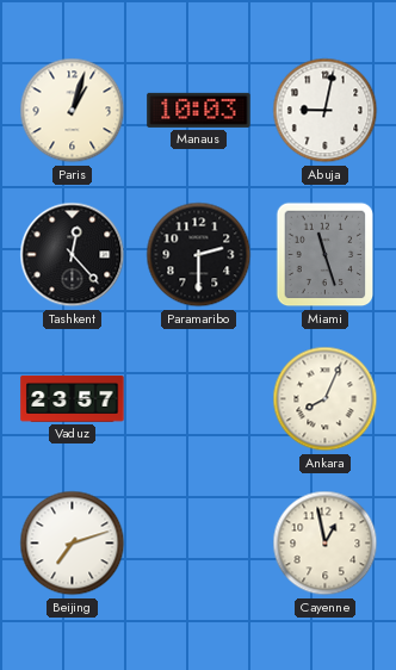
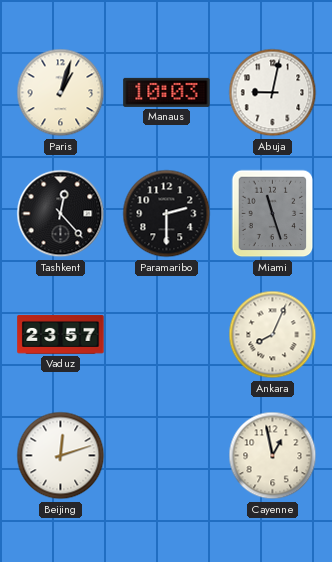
Beijing: 7:12 -> 12:12 (61, 456)
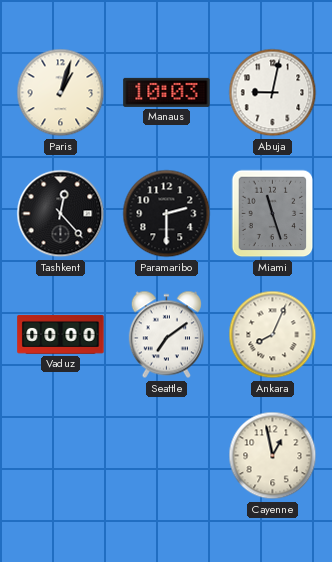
Vaduz: 23:57 -> 00:00 (61, 334)
Seattle: none -> 7:09 (166, 335)
Beijing: 12:12 -> none (61, 456)
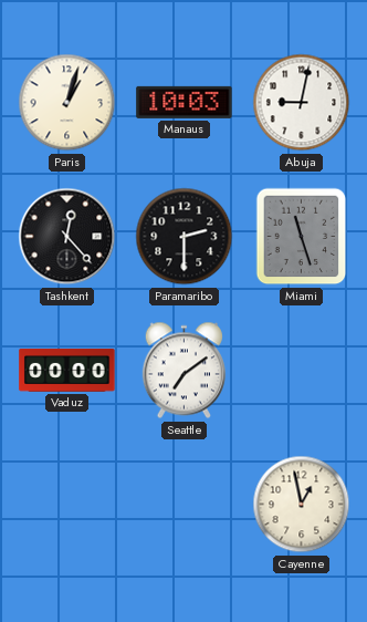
Ankara: 8:04 -> none (273, 335)
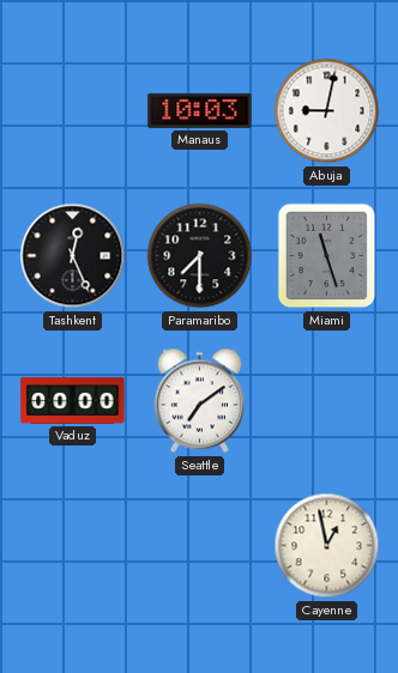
Paris: 1:03 -> none (67, 103)
Tashkent: 12:23 -> 12:26 (73, 256)
Paramaribo: 2:30 -> 7:30 (200, 256)
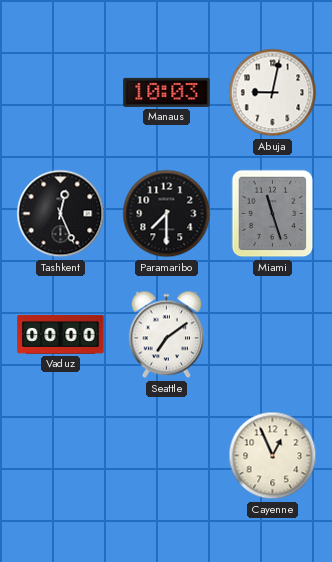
Cayenne: 12:58 -> 12:56 (273, 456)
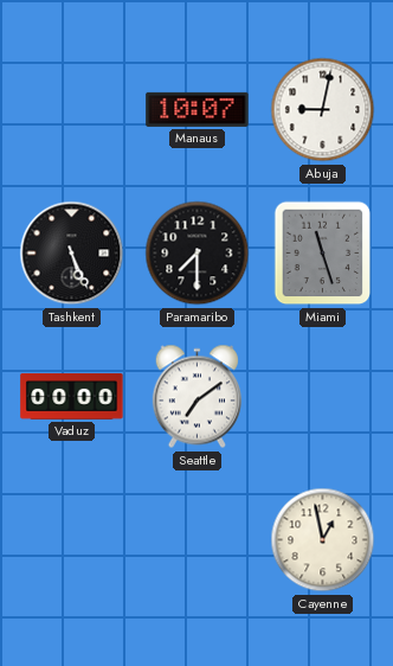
Manaus: 10:03 -> 10:07 (198, 109)
Tashkent: 12:26 -> 5:26 (72, 254)
Cayenne: 12:56 -> 12:58 (323, 540)
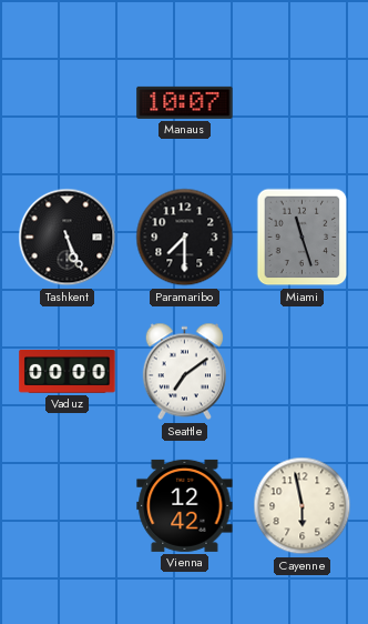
Abuja: 9:02 -> none (323, 110)
Vienna: none -> 12:42 (185, 505)
Cayenne: 12:58 -> 5:58 (303, 506)
